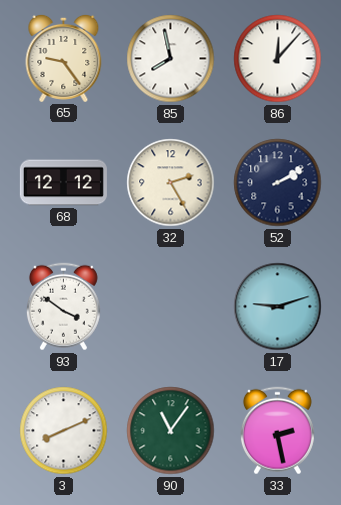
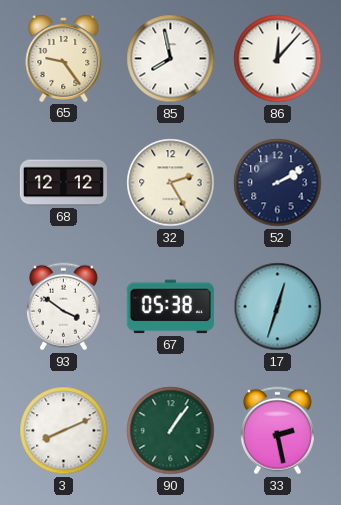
67: none -> 05:38 (170, 307)
17: 9:12 -> 12:33 (278, 307)
90: 11:06 -> 1:06 (171, 431)
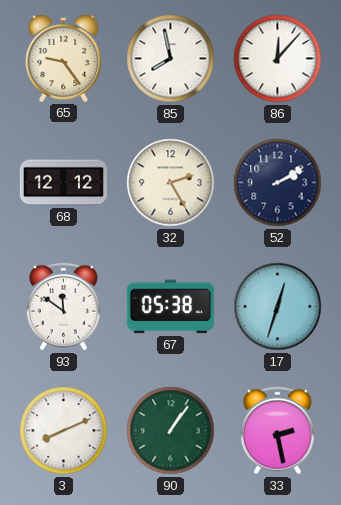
93: 3:51 -> 11:51 (63, 307)
